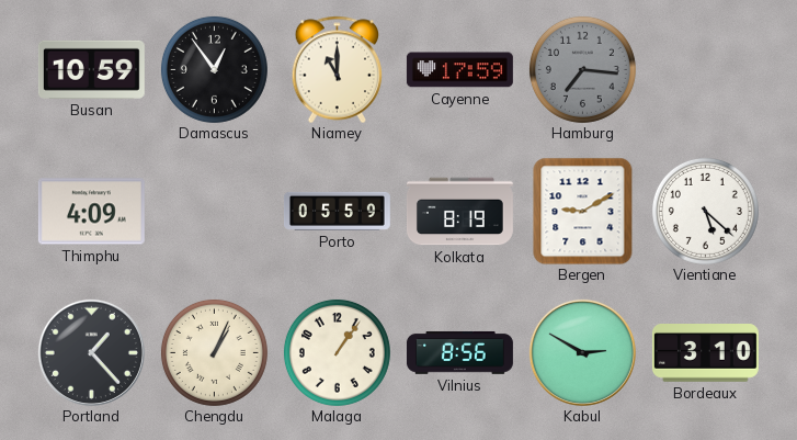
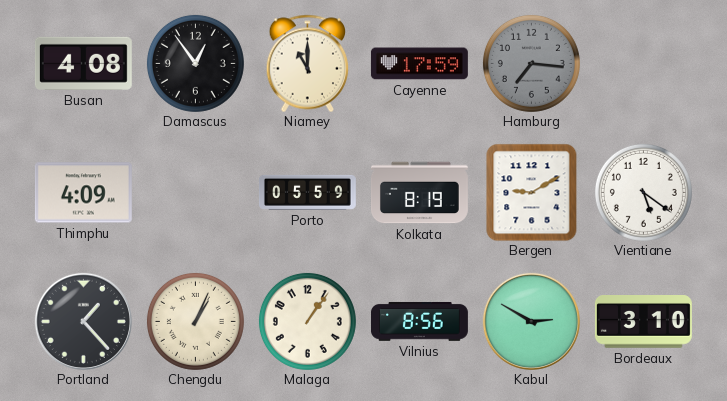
Busan: 10:59 -> 4:08 (83, 63)
Vientiane: 5:22 -> 5:21 (643, 192)
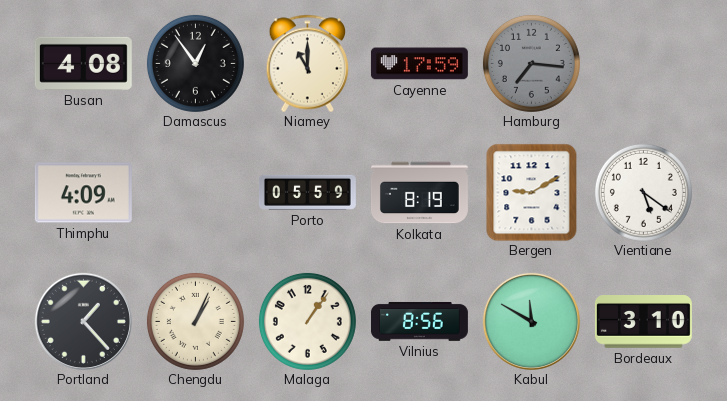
Kabul: 2:50 -> 11:50 (531, 321)
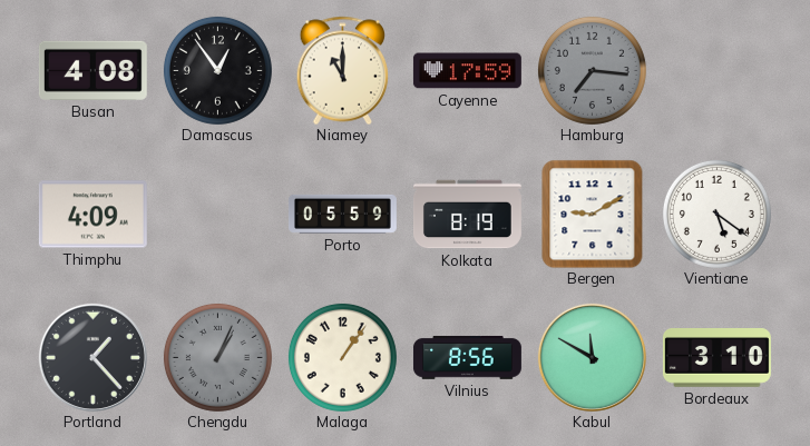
Chengdu dial: cream -> grey (217, 357)
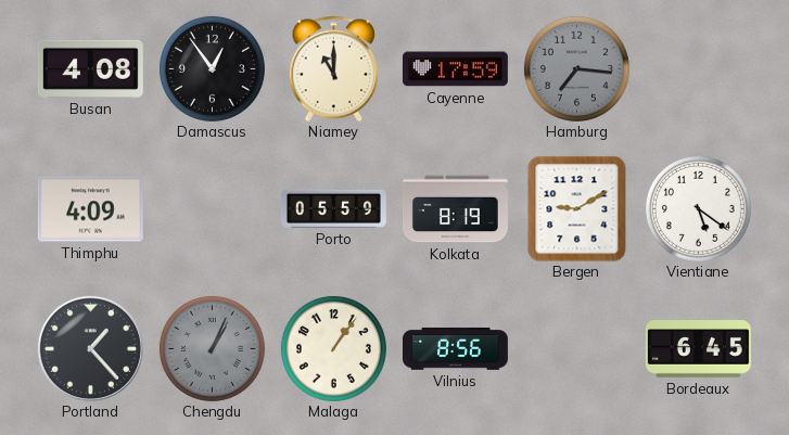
Kabul: 11:50 -> none (592, 357)
Bordeaux: 3:10 -> 6:45 (698, 349)
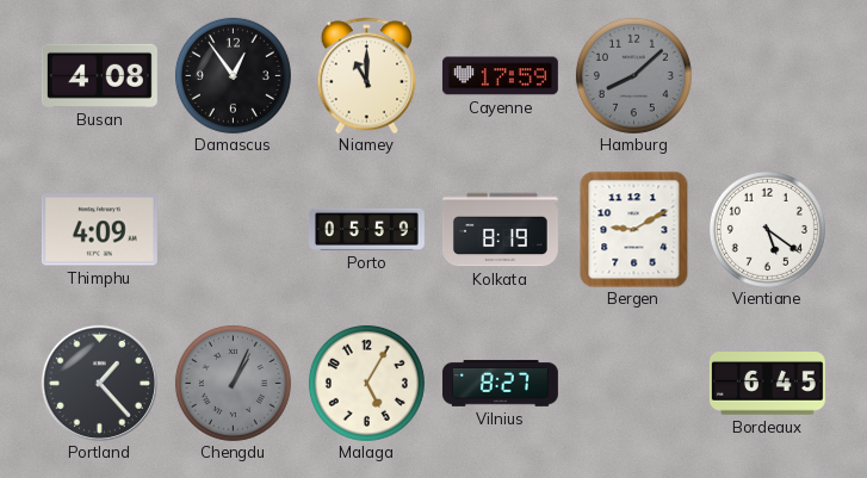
Hamburg: 7:16 -> 8:08 (633, 75)
Malaga: 1:06 -> 5:05 (366, 383)
Vilnius: 8:56 -> 8:27 (500, 384)
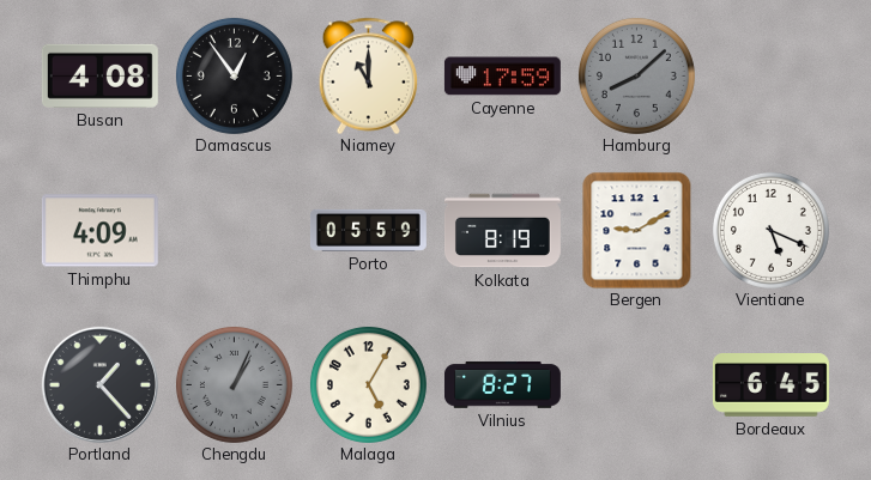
Vientiane: 5:21 -> 5:19 (770, 230)
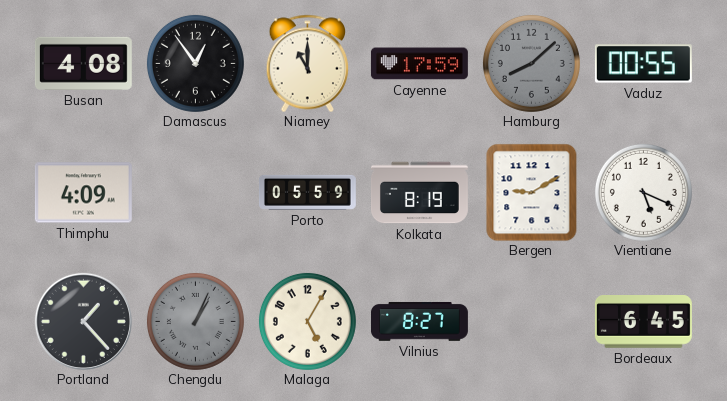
Vaduz: none -> 00:55 (643, 64)
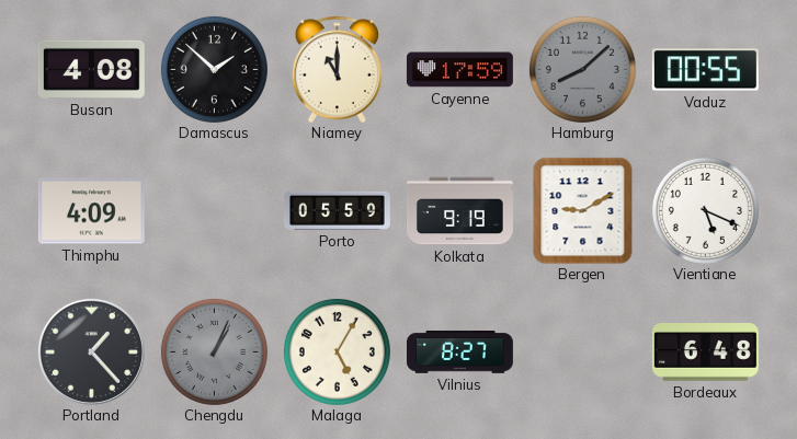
Damascus: 12:54 -> 1:52 (214, 69)
Kolkata: 8:19 -> 9:19 (459, 211)
Bordeaux: 6:45 -> 6:48 (705, 353)
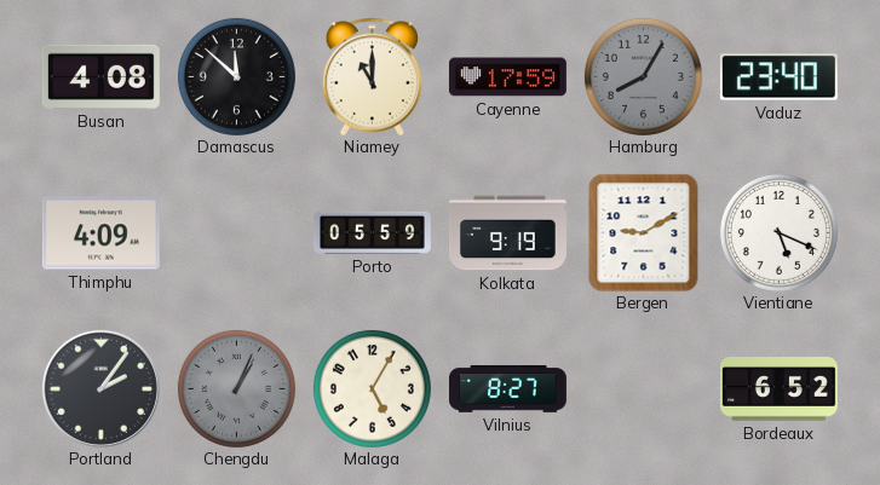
Damascus: 1:52 -> 11:52 (236, 76)
Hamburg: 8:08 -> 8:05 (643, 76)
Vaduz: 00:55 -> 23:40 (778, 77)
Portland: 1:23 -> 2:06 (100, 388)
Bordeaux: 6:48 -> 6:52 (778, 389)
